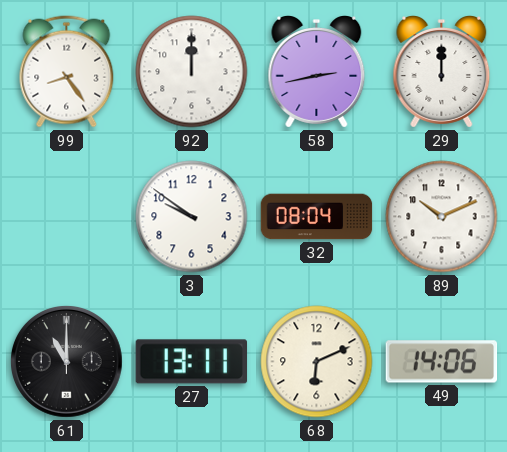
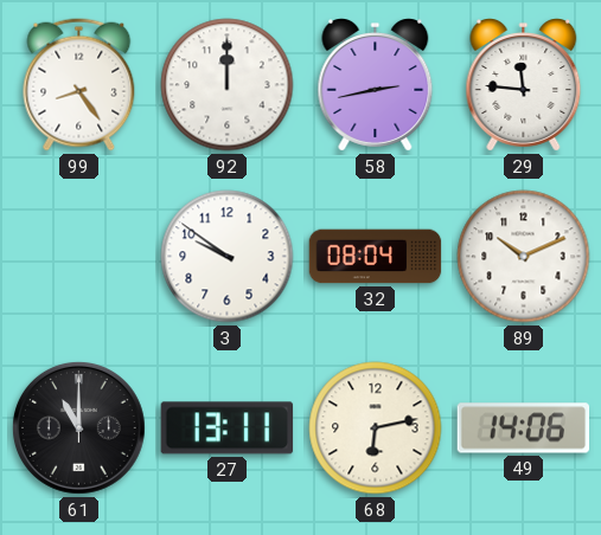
29: 12:00 -> 11:46 (524, 85)
68: 6:11 -> 6:13 (376, 428)
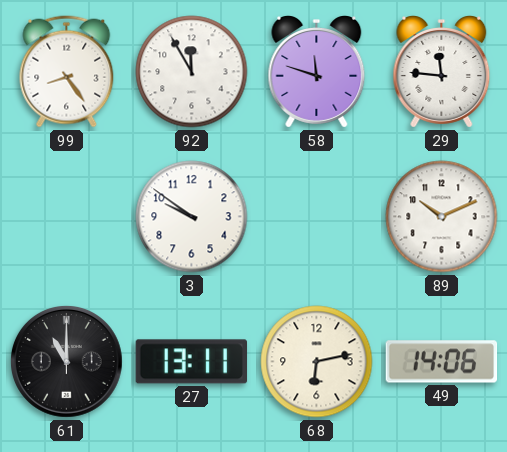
92: 12:00 -> 11:55 (192, 72)
58: 2:43 -> 11:48 (317, 72)
32: 08:04 -> none (376, 257)
